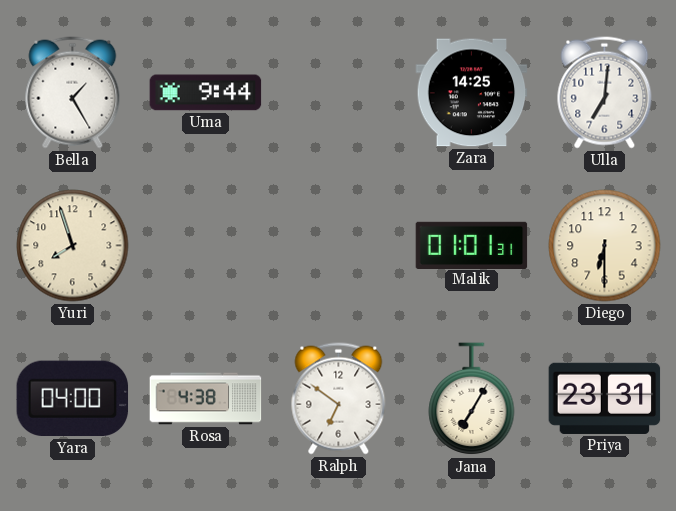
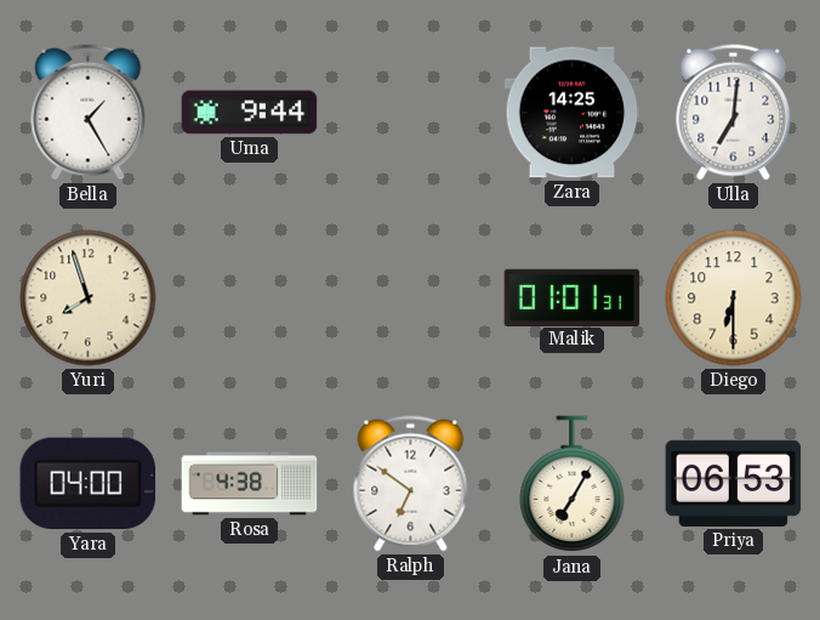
Priya: 23:31 -> 06:53 (734, 483)
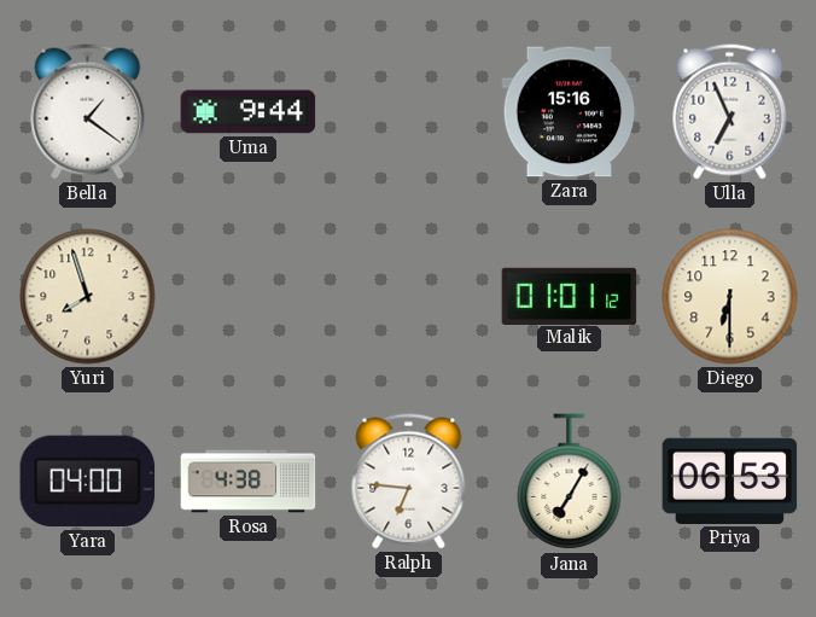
Bella: 1:25 -> 1:21 (88, 112)
Zara: 14:25 -> 15:16 (570, 112)
Ulla: 7:01 -> 6:56 (730, 112)
Malik: 01:01:31 -> 01:01:12 (570, 296)
Ralph: 6:51 -> 6:46 (409, 482)
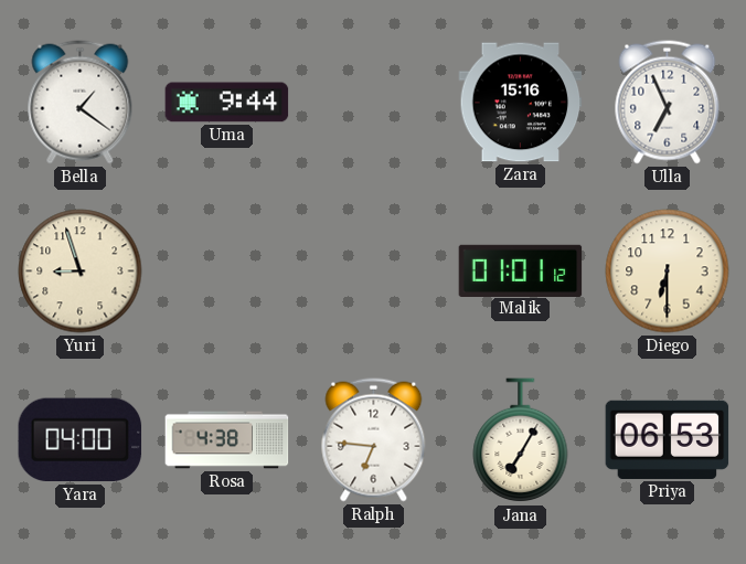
Yuri: 7:57 -> 8:57 (81, 272)
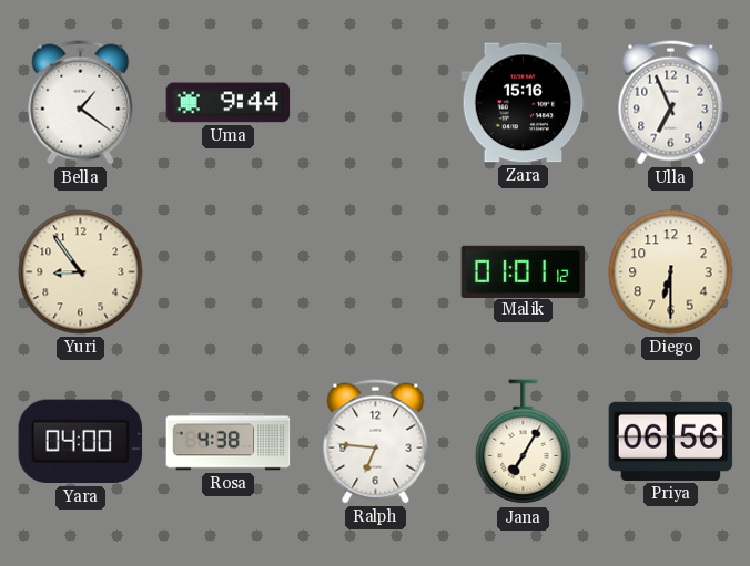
Yuri: 8:57 -> 8:54 (81, 272)
Priya: 06:53 -> 06:56 (671, 441)
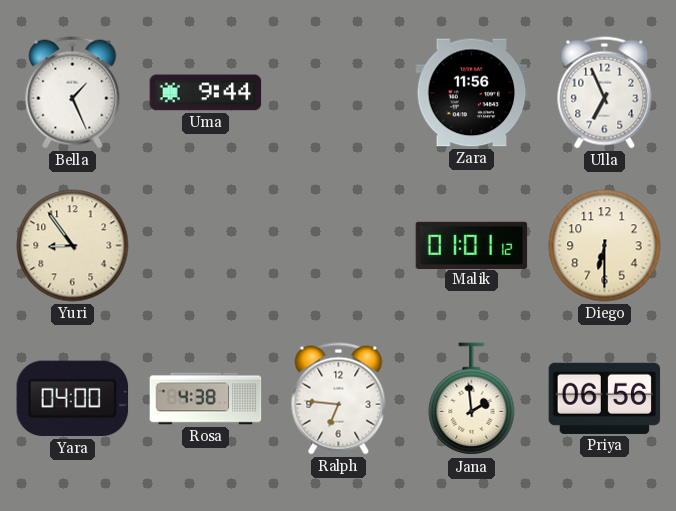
Bella: 1:21 -> 1:26 (73, 93)
Zara: 15:16 -> 11:56 (472, 93)
Jana: 7:05 -> 1:59 (472, 399)
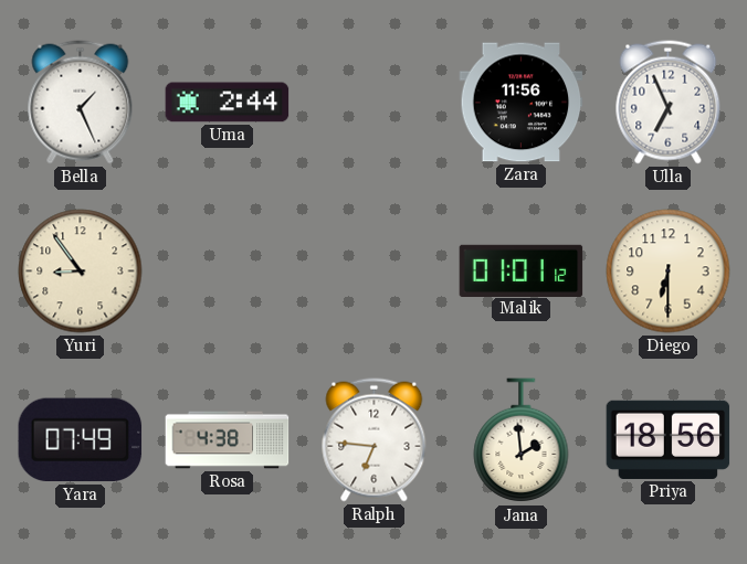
Uma: 9:44 -> 2:44 (228, 103)
Yara: 04:00 -> 07:49 (81, 440)
Priya: 06:56 -> 18:56 (669, 439)
